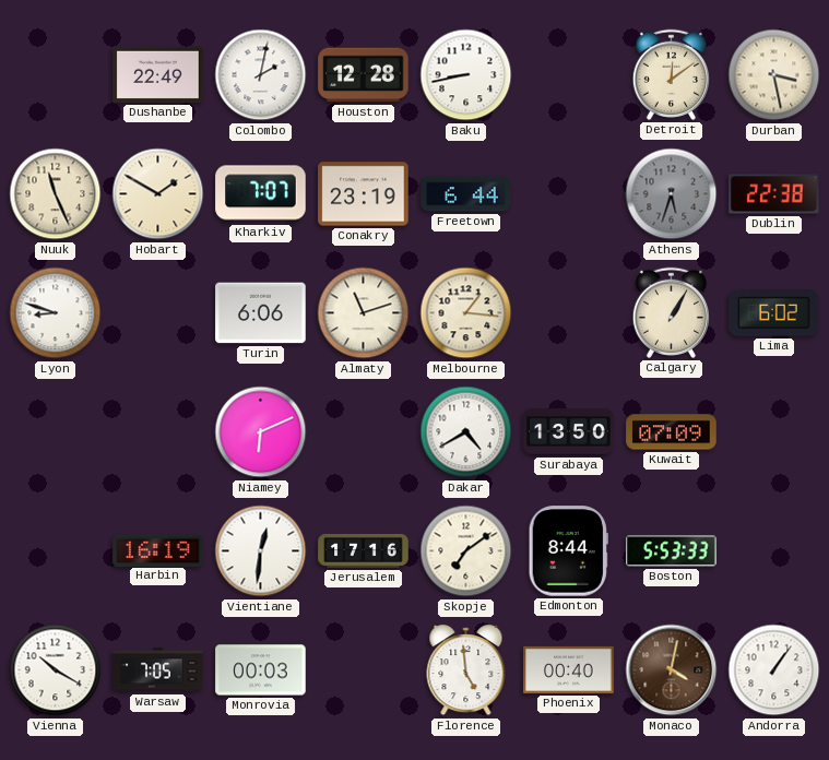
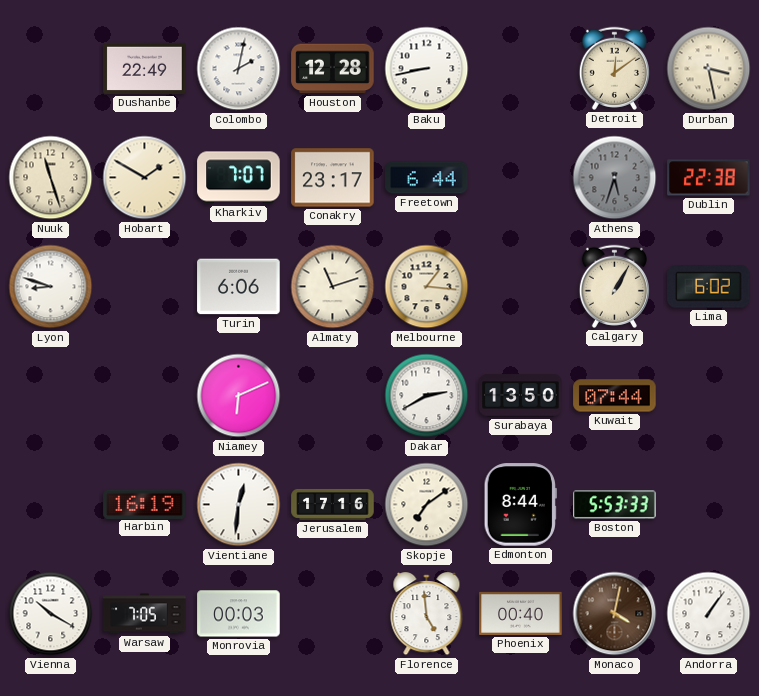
Nuuk: 11:26 -> 11:27 (51, 178)
Conakry: 23:19 -> 23:17 (333, 178)
Dakar: 4:40 -> 2:40 (427, 396)
Kuwait: 07:09 -> 07:44 (615, 396)
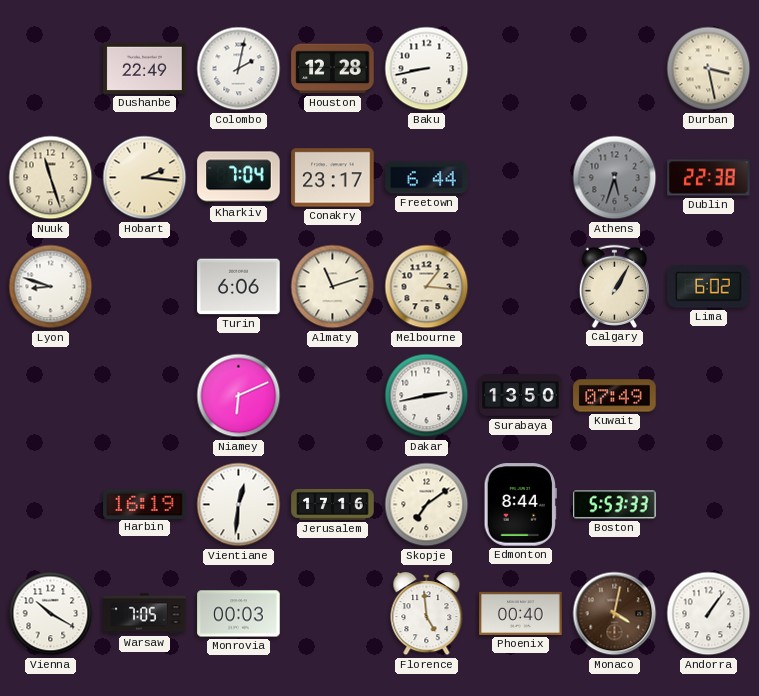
Detroit: 12:09 -> none (614, 68)
Hobart: 1:50 -> 2:16 (145, 178)
Kharkiv: 7:07 -> 7:04 (239, 178)
Dakar: 2:40 -> 2:43 (427, 396)
Kuwait: 07:44 -> 07:49 (615, 396)
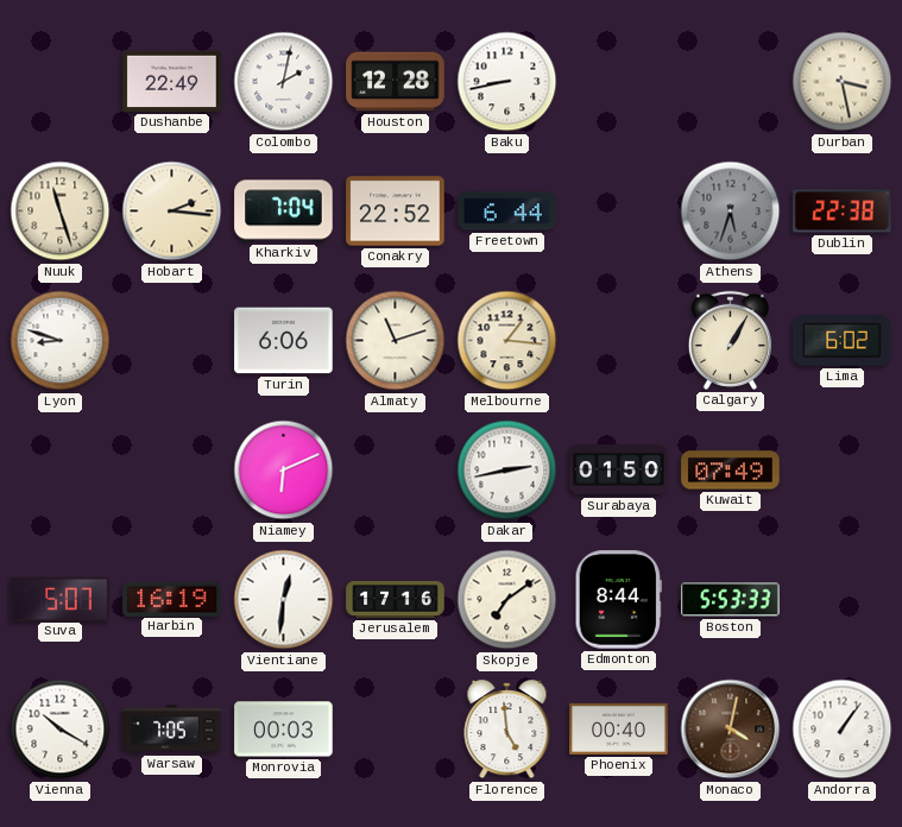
Conakry: 23:17 -> 22:52 (396, 212)
Surabaya: 13:50 -> 01:50 (619, 471)
Suva: none -> 5:07 (61, 599)
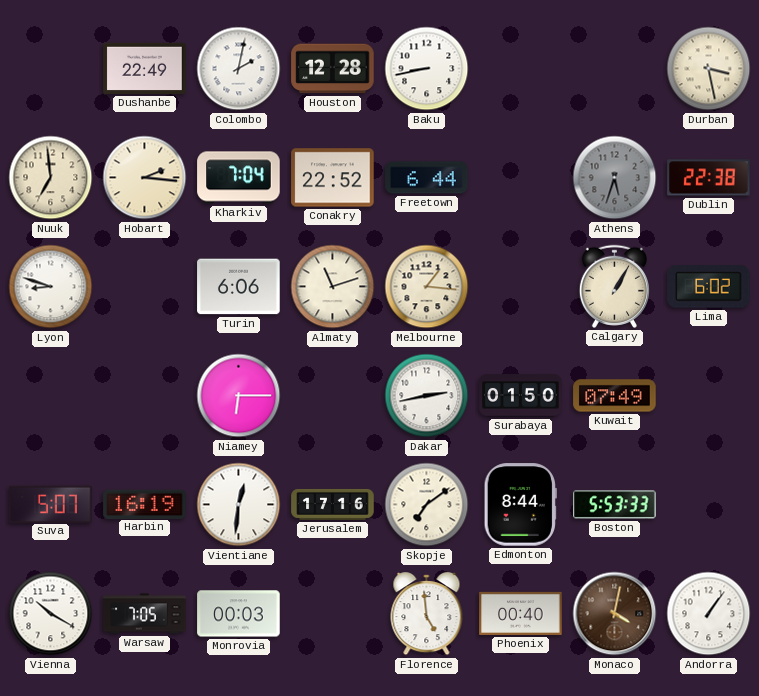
Nuuk: 11:27 -> 6:59 (51, 178)
Niamey: 6:11 -> 6:15 (239, 396)
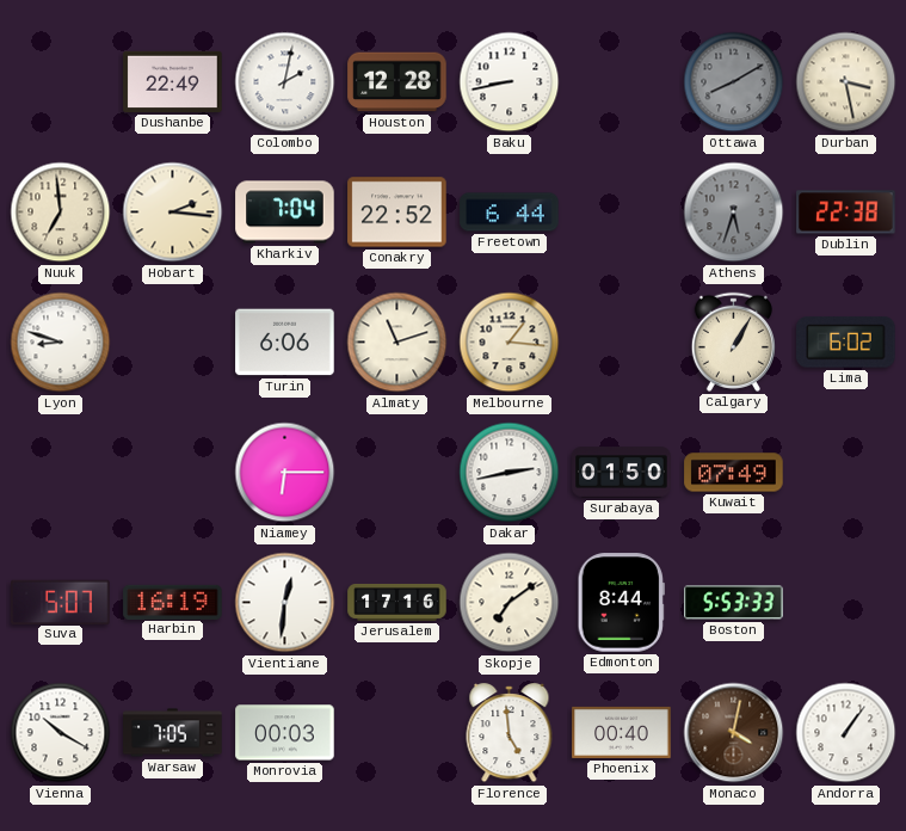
Ottawa: none -> 8:10 (734, 82)
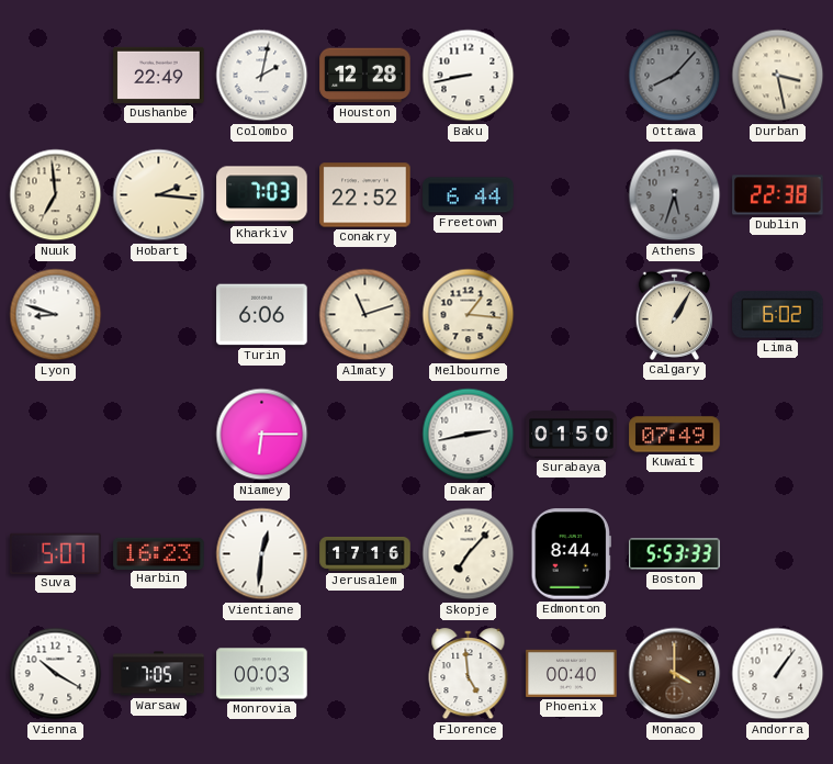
Ottawa: 8:10 -> 8:07 (675, 76)
Kharkiv: 7:04 -> 7:03 (262, 195)
Harbin: 16:19 -> 16:23 (159, 553)
Skopje: 7:09 -> 7:07 (469, 554)
Monaco: 4:02 -> 4:00 (675, 674)
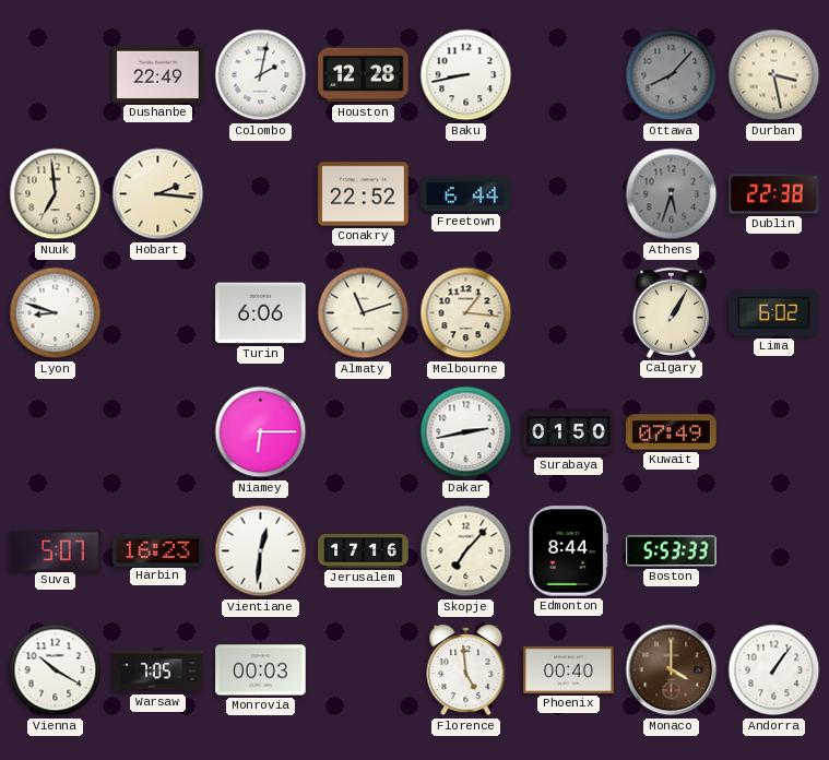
Kharkiv: 7:03 -> none (262, 195)
